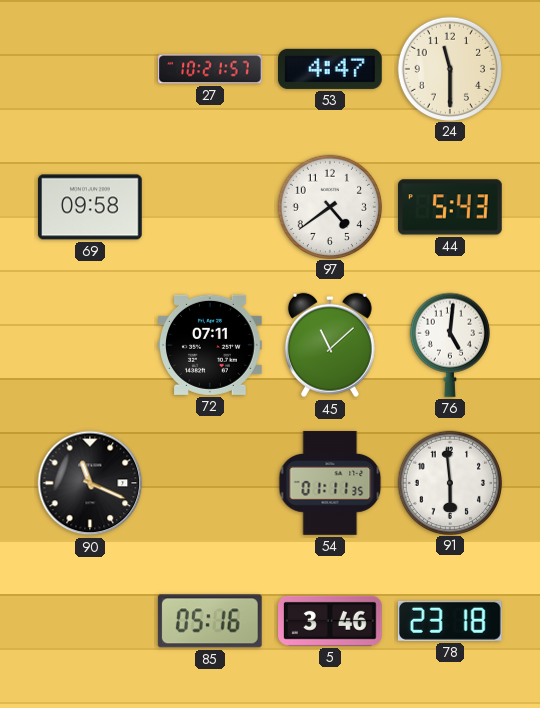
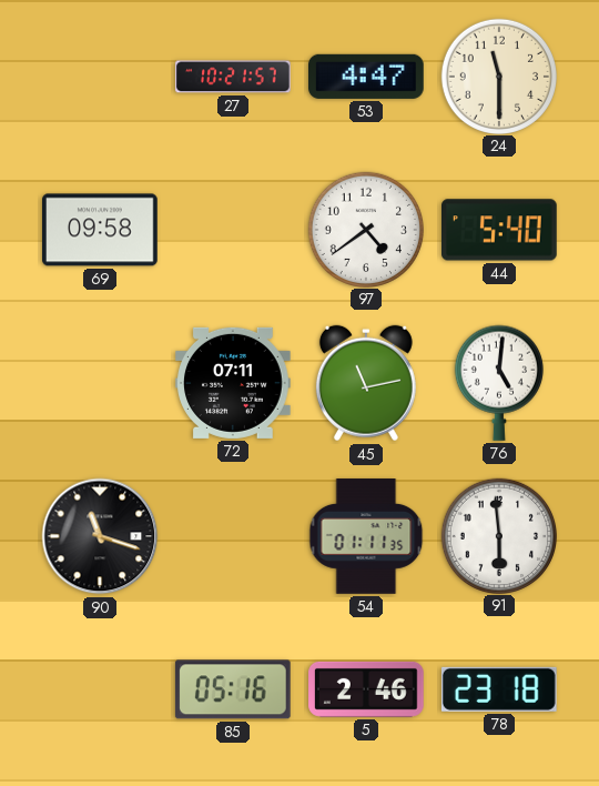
44: 5:43 -> 5:40 (500, 230)
45: 11:08 -> 11:13 (366, 383)
90: 11:19 -> 11:18 (100, 536)
5: 3:46 -> 2:46 (367, 689)
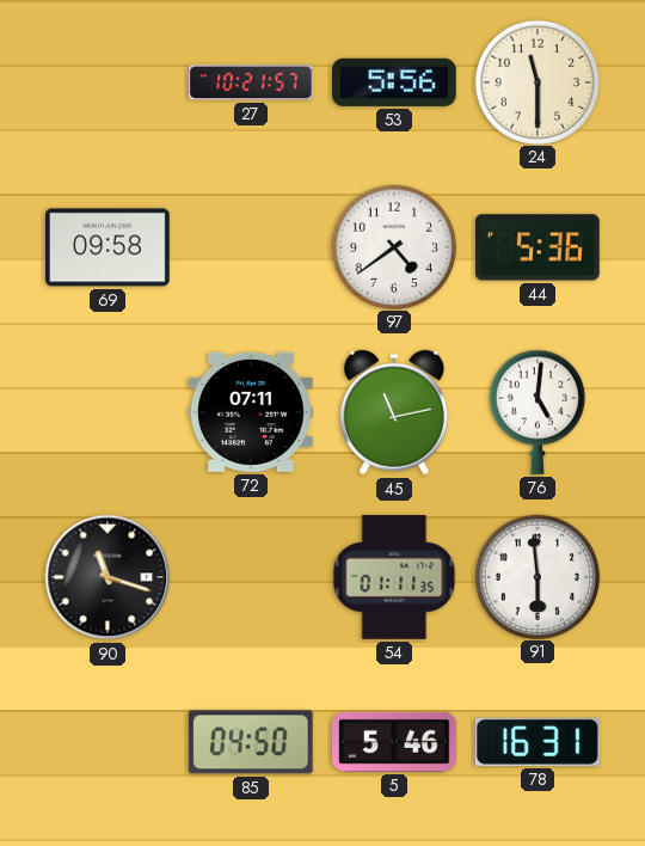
53: 4:47 -> 5:56 (395, 82)
44: 5:40 -> 5:36 (539, 247)
85: 05:16 -> 04:50 (251, 742)
5: 2:46 -> 5:46 (395, 742)
78: 23:18 -> 16:31 (537, 742)
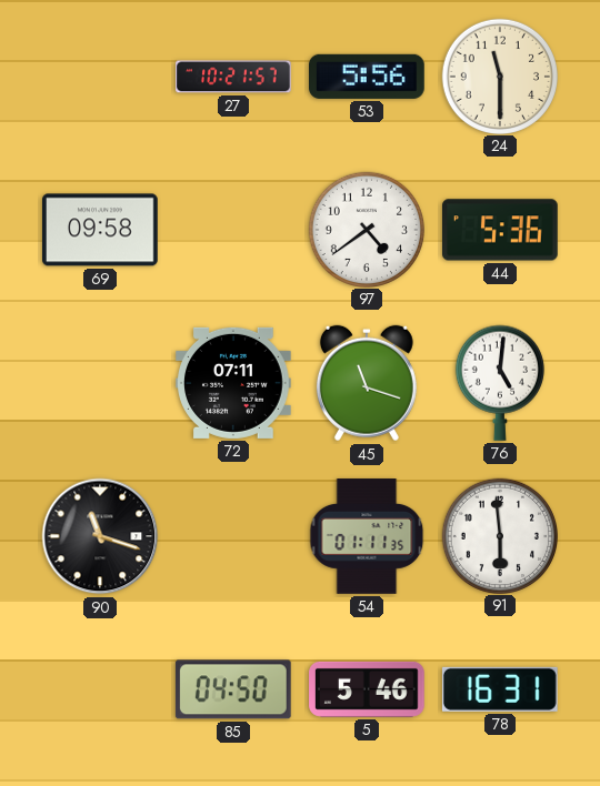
45: 11:13 -> 11:18 (367, 383)
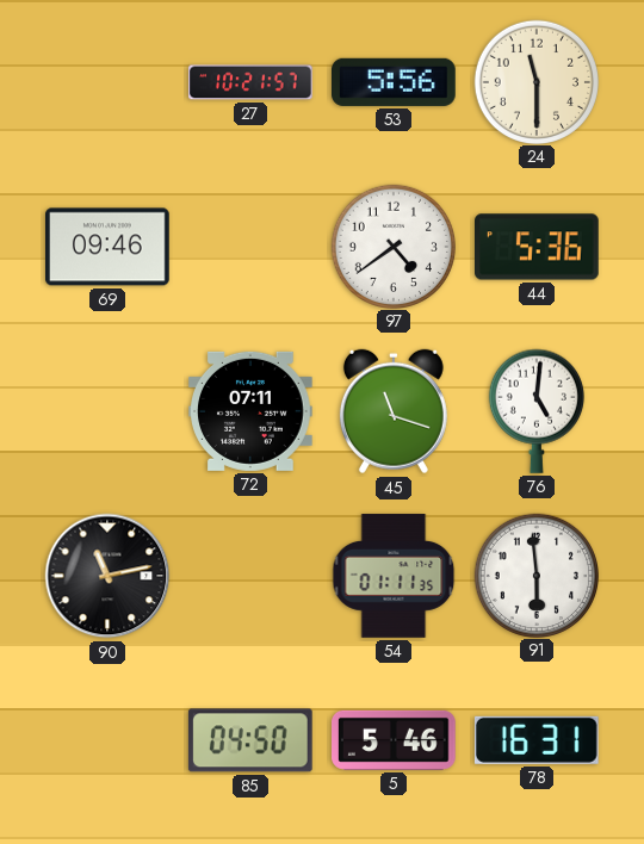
69: 09:58 -> 09:46 (109, 247)
90: 11:18 -> 11:13 (107, 576)
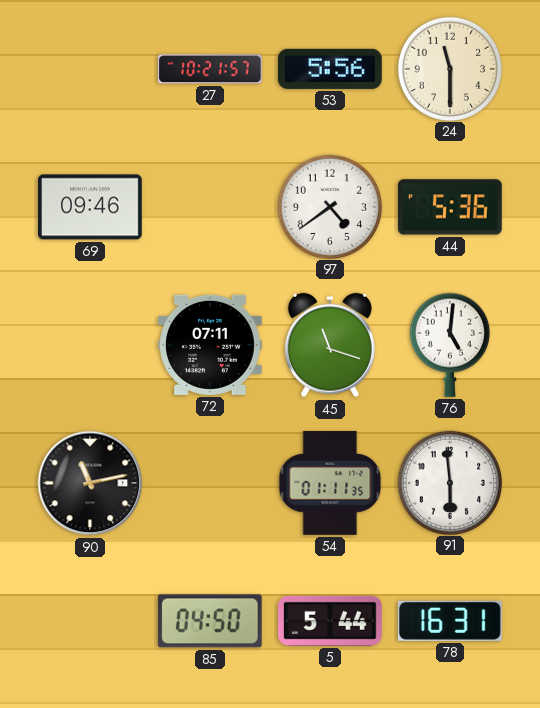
5: 5:46 -> 5:44 (331, 621)
